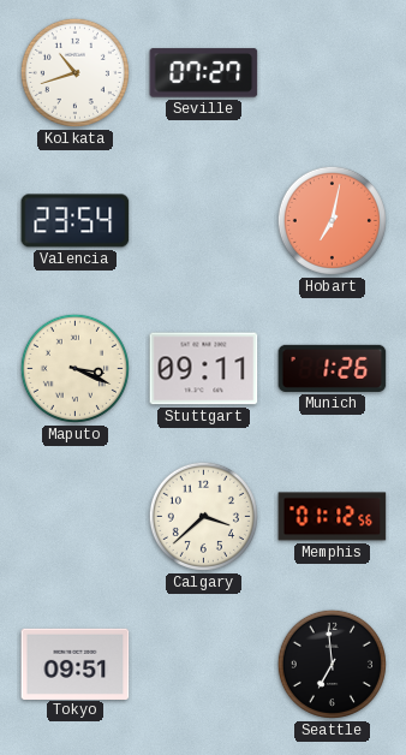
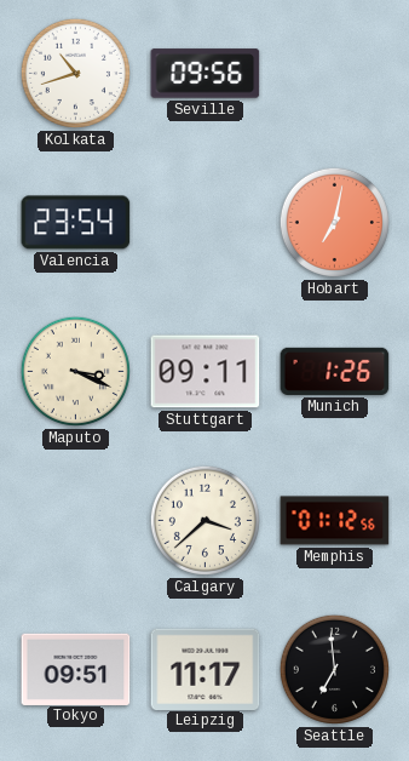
Seville: 07:27 -> 09:56 (206, 74)
Leipzig: none -> 11:17 (206, 669)
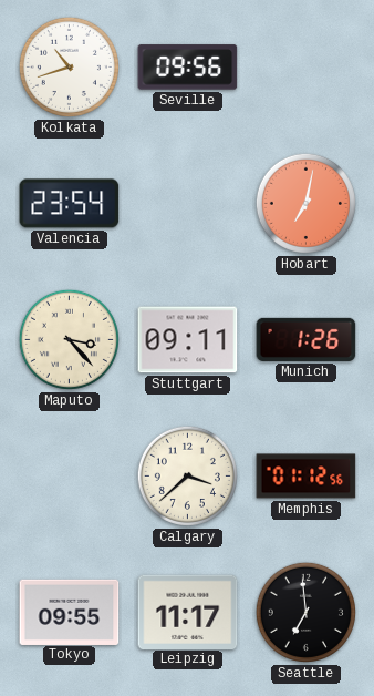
Maputo: 3:19 -> 3:23 (69, 339)
Tokyo: 09:51 -> 09:55 (70, 612)
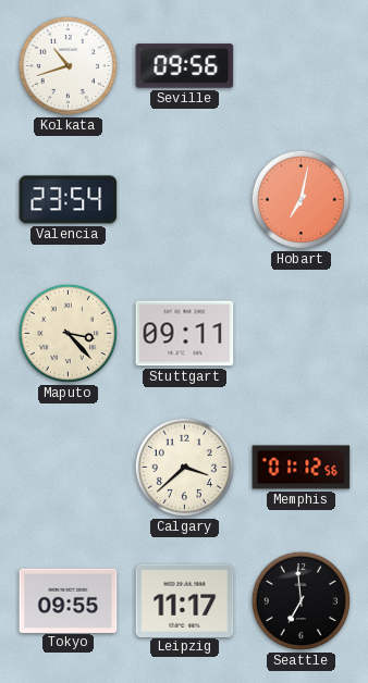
Munich: 1:26 -> none (307, 339)
